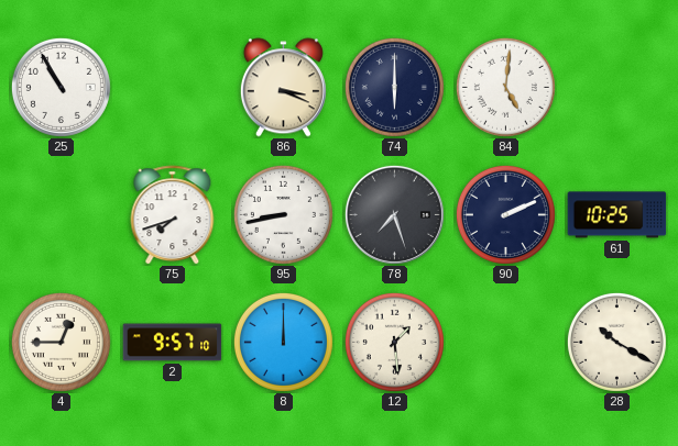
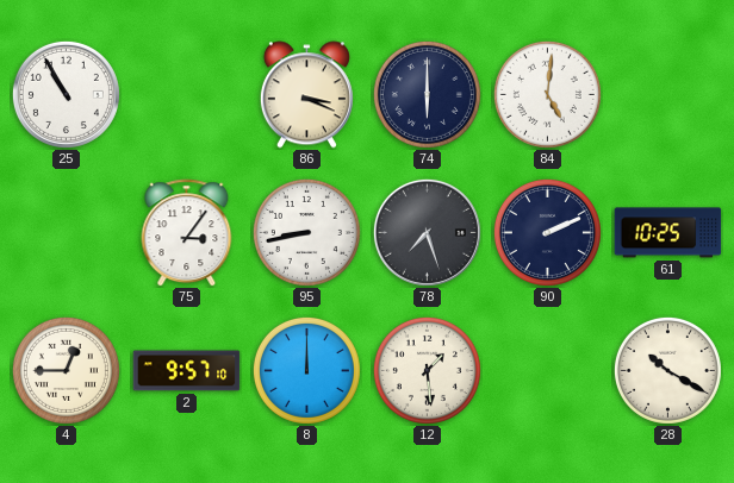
75: 7:42 -> 3:06 (187, 233)
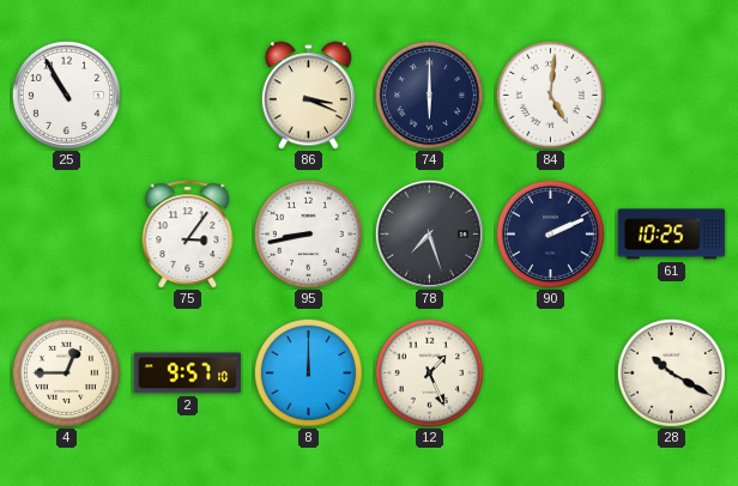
12: 1:29 -> 1:26 (429, 372)
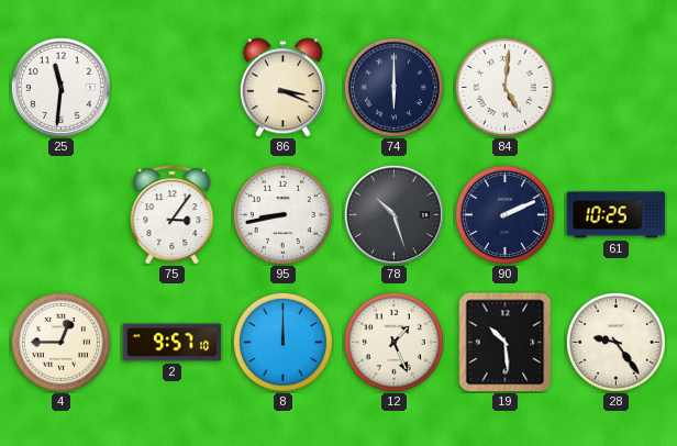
25: 10:55 -> 11:31 (60, 87)
78: 7:27 -> 10:27 (393, 214)
19: none -> 10:29 (506, 343)
28: 10:20 -> 9:24 (615, 342)
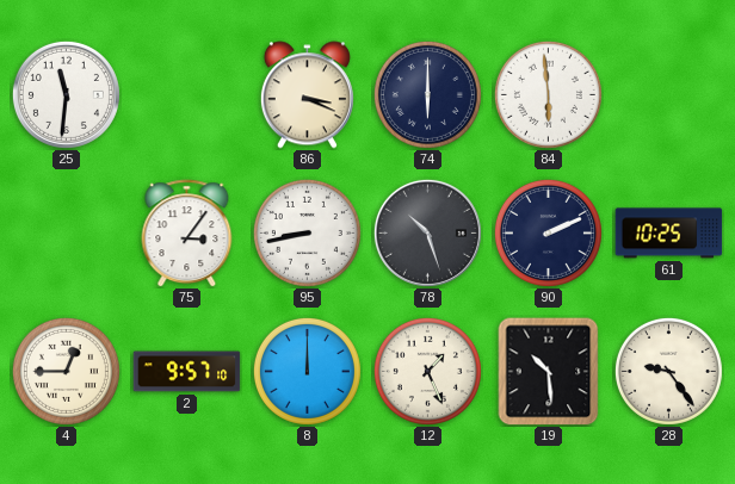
84: 5:01 -> 5:59 (548, 94)
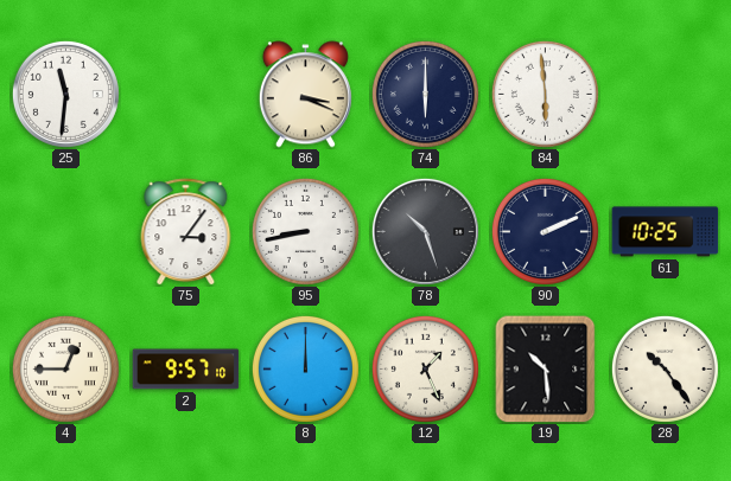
28: 9:24 -> 10:24 (665, 368)
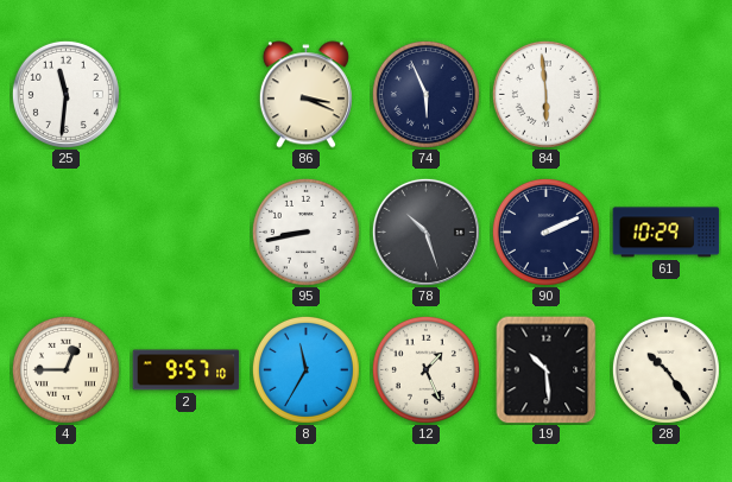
74: 6:00 -> 5:56 (425, 94)
75: 3:06 -> none (186, 232)
61: 10:25 -> 10:29 (667, 233)
8: 12:00 -> 11:35 (305, 369)
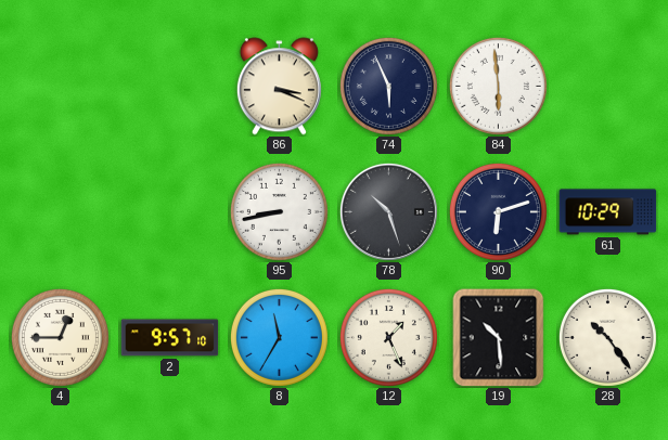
25: 11:31 -> none (65, 94)
90: 2:11 -> 6:12 (498, 211)
